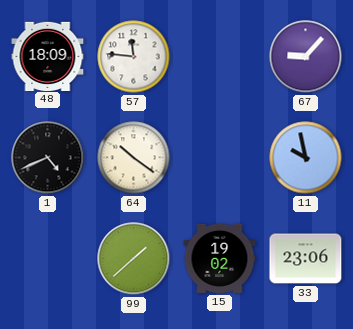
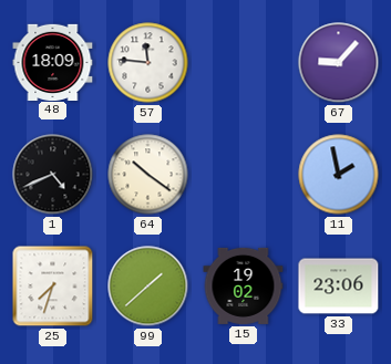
11: 9:58 -> 1:58 (339, 175)
25: none -> 7:33 (53, 287)
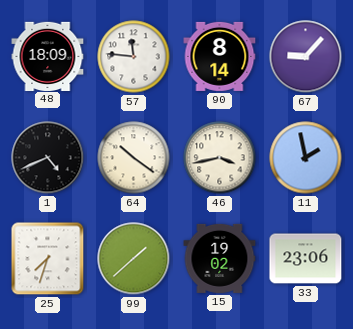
90: none -> 8:14 (220, 56)
46: none -> 3:43 (220, 158)
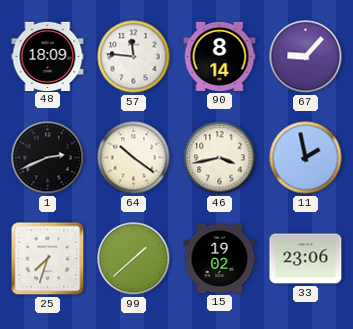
1: 4:41 -> 2:41 (48, 158)
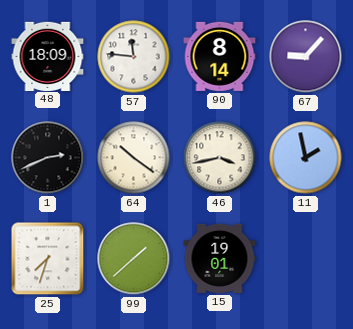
15: 19:02 -> 19:01 (220, 258)
33: 23:06 -> none (306, 259)
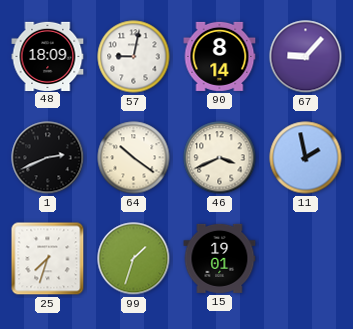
57: 11:46 -> 9:02 (134, 57)
46: 3:43 -> 3:41 (220, 158)
99: 1:38 -> 1:33 (134, 259)
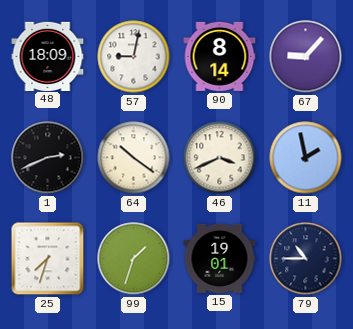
79: none -> 10:45 (306, 259)
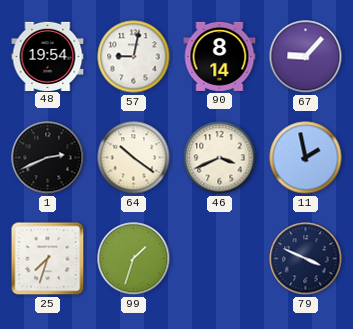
48: 18:09 -> 19:54 (48, 56)
15: 19:01 -> none (220, 258)
79: 10:45 -> 3:49 (306, 259)
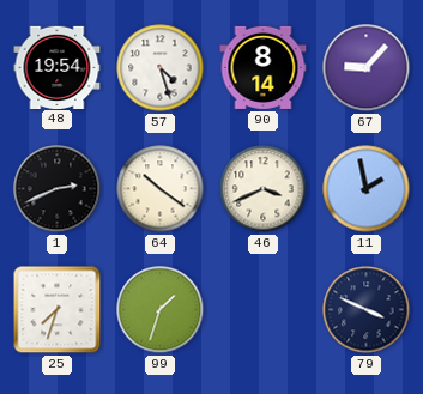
57: 9:02 -> 4:27 (161, 68)
